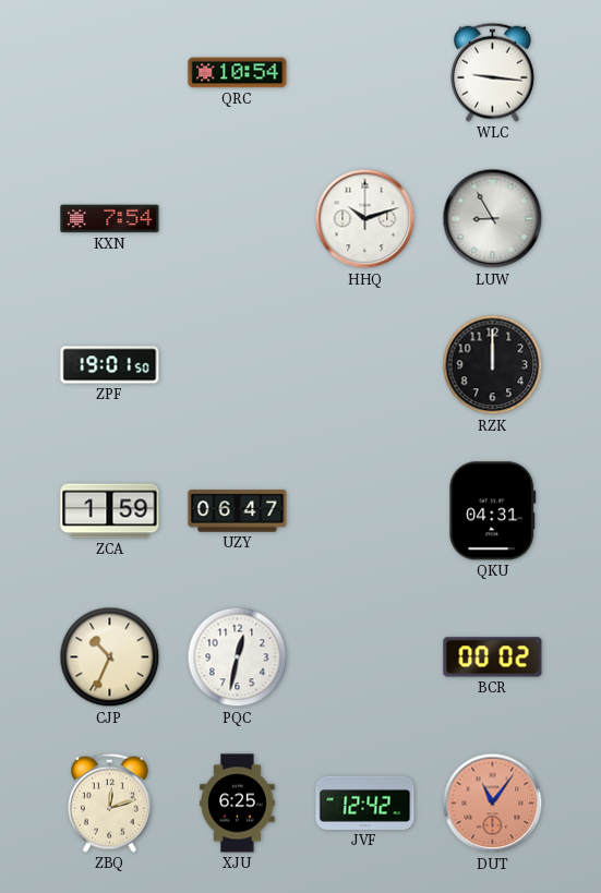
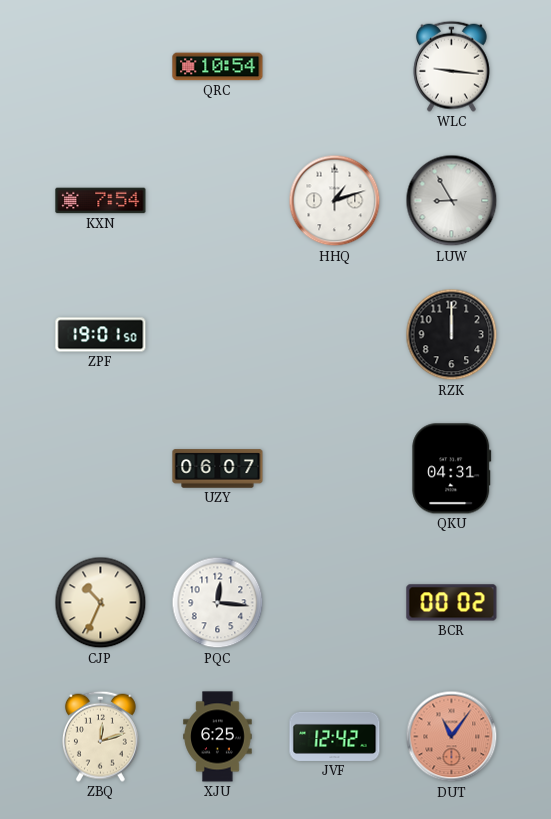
HHQ: 10:12 -> 1:12 (335, 201)
ZCA: 1:59 -> none (110, 511)
UZY: 06:47 -> 06:07 (218, 469)
PQC: 12:32 -> 12:16 (218, 603)
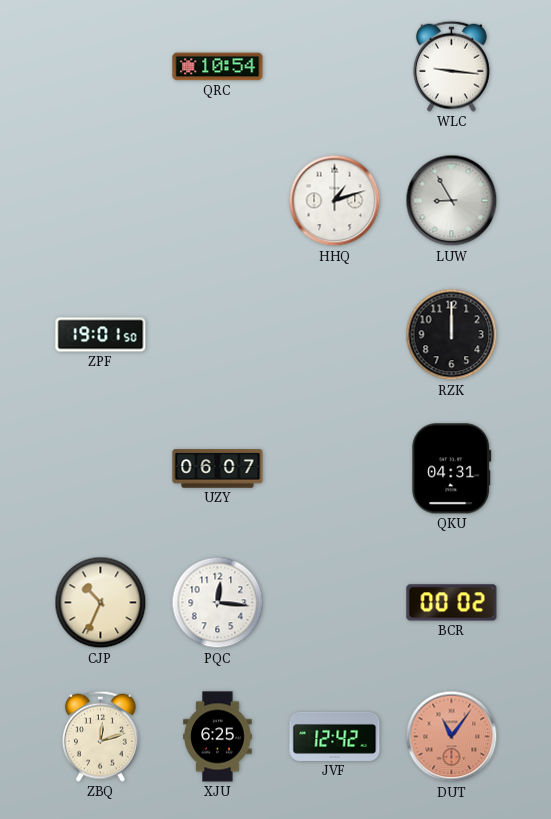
KXN: 7:54 -> none (101, 201)
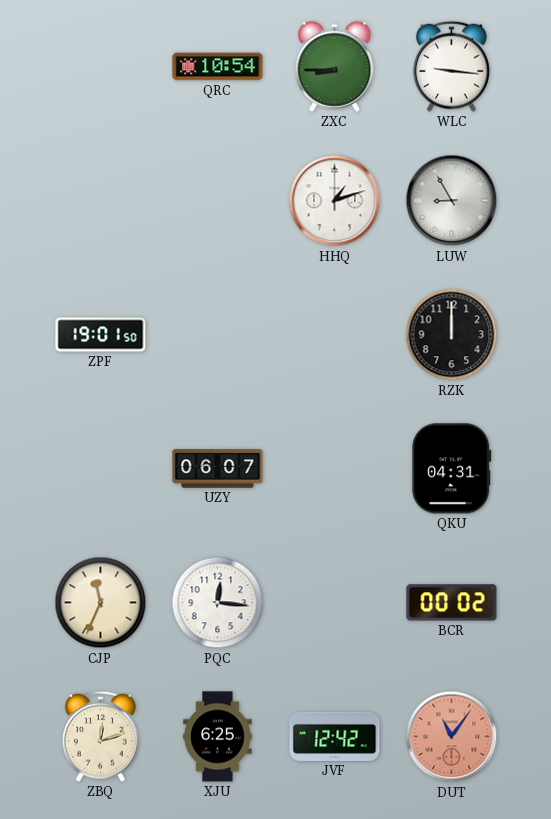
ZXC: none -> 8:45 (335, 66)
CJP: 10:34 -> 11:34 (101, 603)
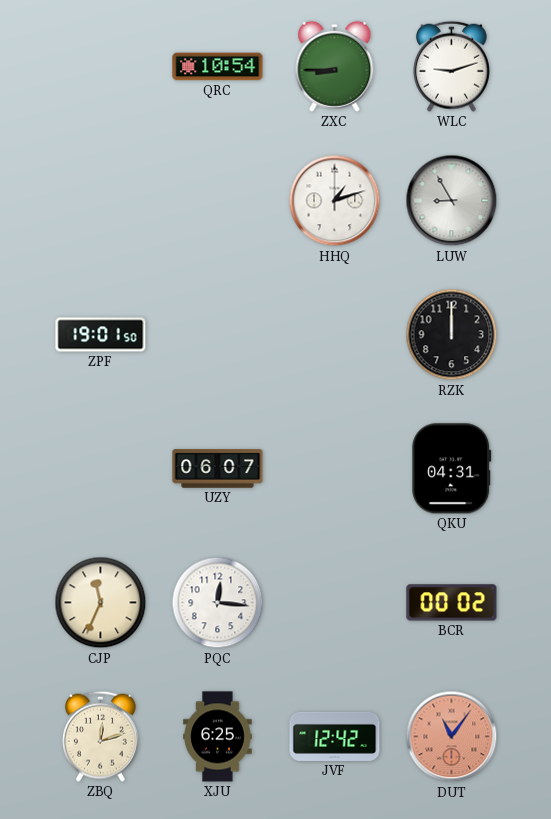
WLC: 9:16 -> 9:12 (451, 66)
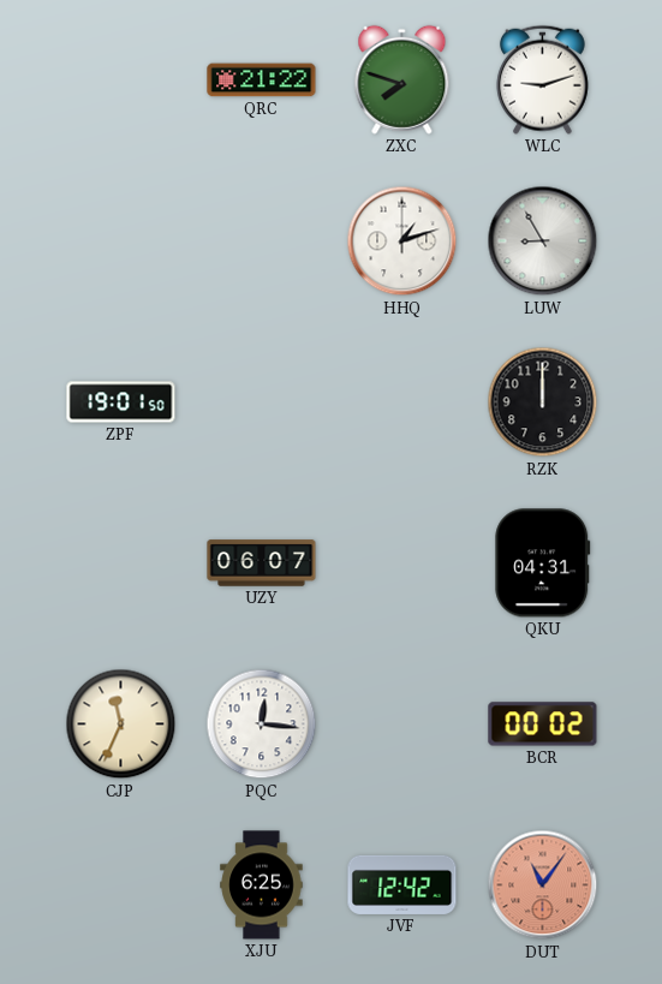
QRC: 10:54 -> 21:22 (262, 80)
ZXC: 8:45 -> 7:48 (402, 79)
ZBQ: 12:12 -> none (100, 736)
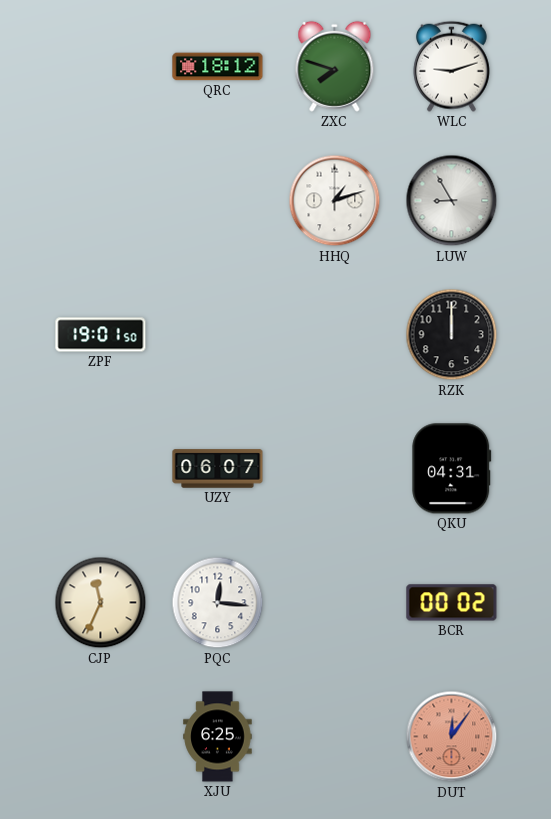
QRC: 21:22 -> 18:12 (218, 67)
JVF: 12:42 -> none (402, 884)
DUT: 11:06 -> 12:06 (452, 737)
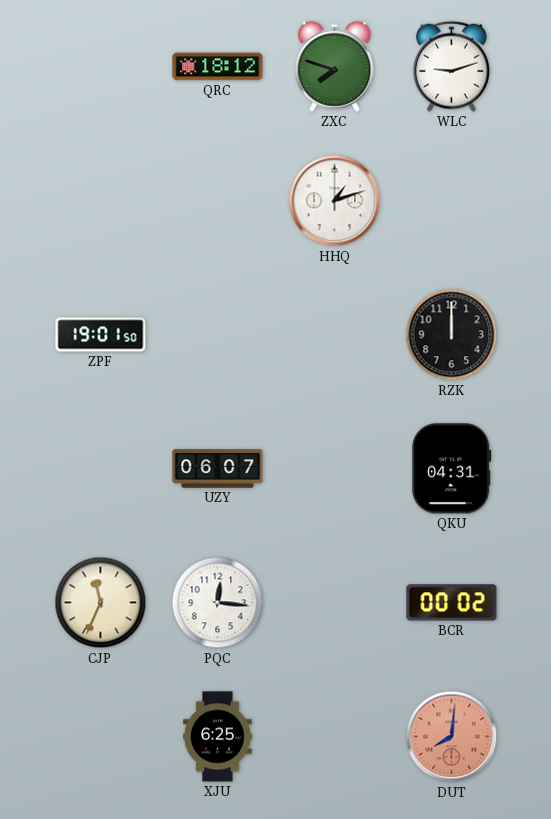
LUW: 8:55 -> none (452, 201)
DUT: 12:06 -> 8:01 (452, 737)
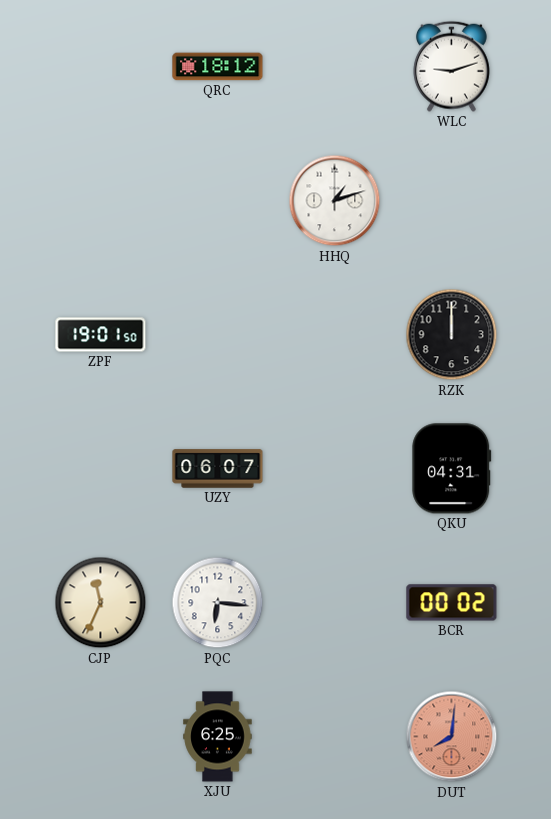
ZXC: 7:48 -> none (335, 66)
PQC: 12:16 -> 6:16 (218, 603)
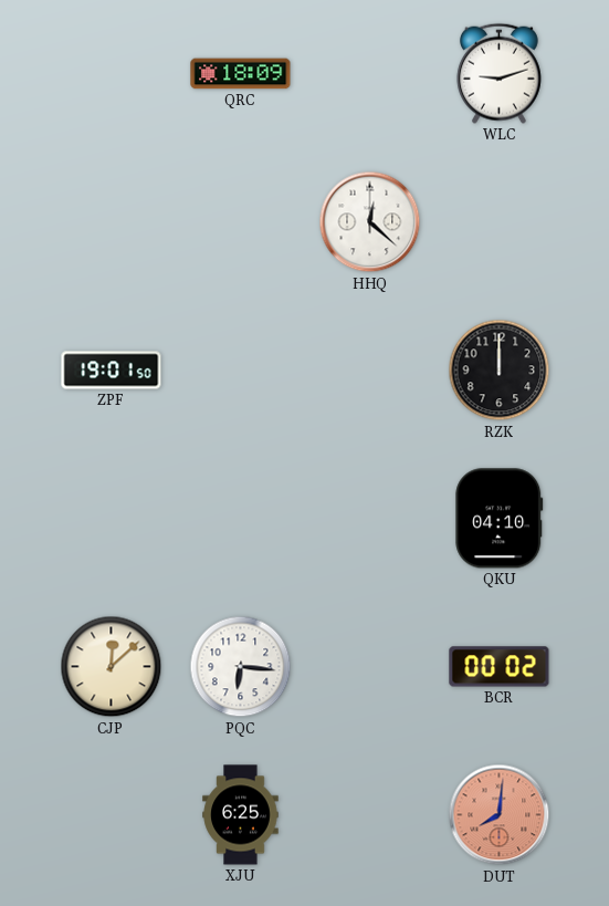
QRC: 18:12 -> 18:09 (241, 74)
HHQ: 1:12 -> 12:22 (370, 222)
UZY: 06:07 -> none (218, 469)
QKU: 04:31 -> 04:10 (500, 519)
CJP: 11:34 -> 12:08 (112, 667)
